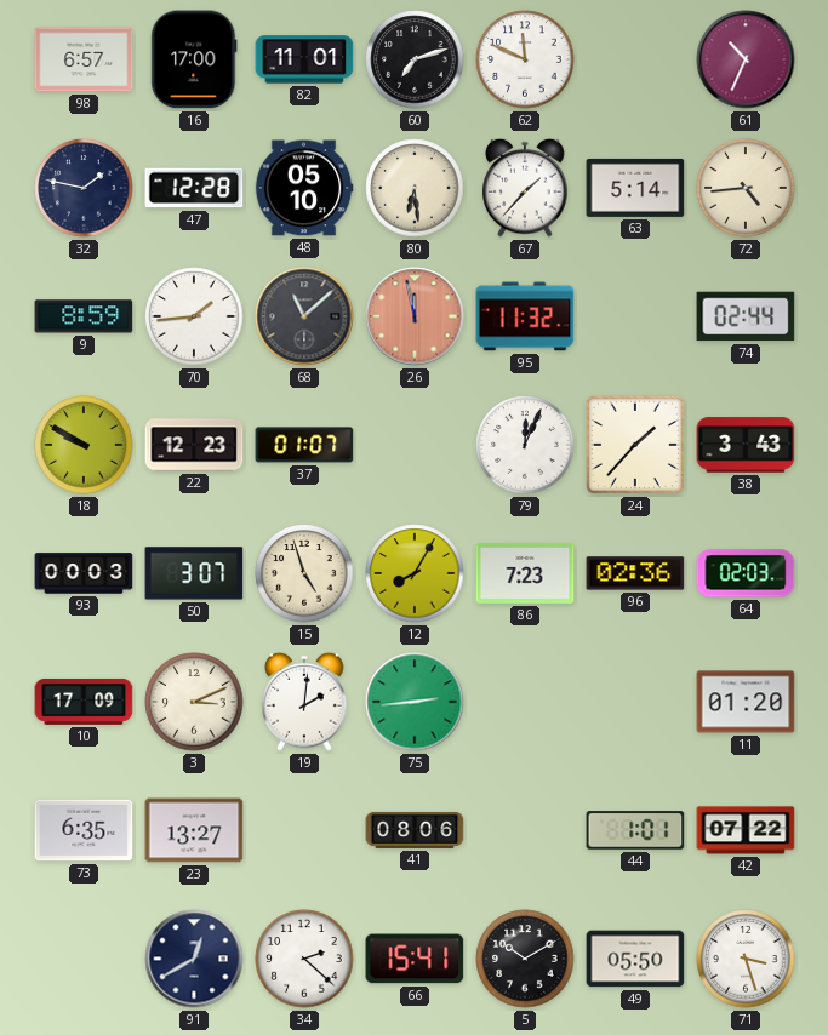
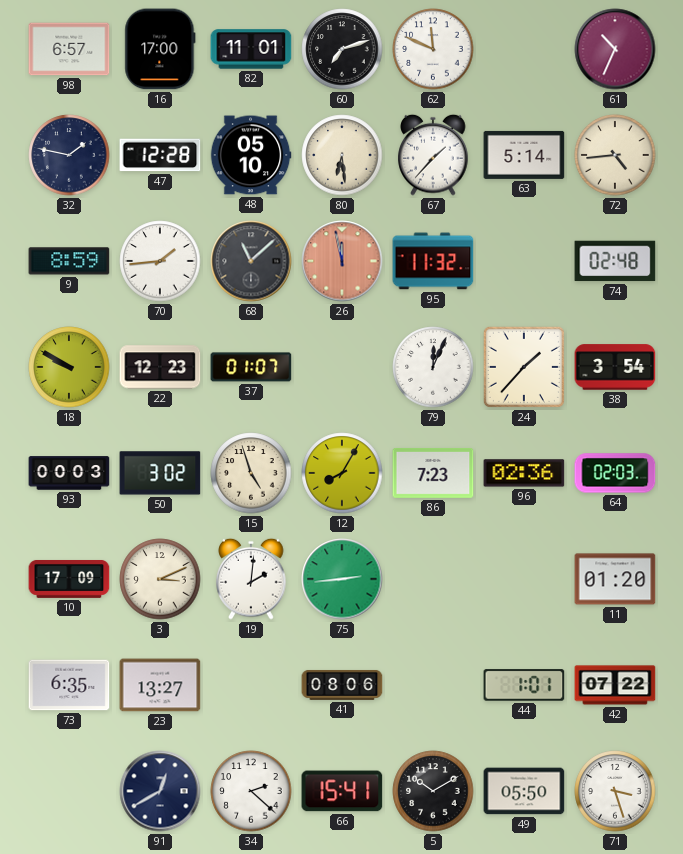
74: 02:44 -> 02:48 (615, 261)
38: 3:43 -> 3:54 (615, 367)
50: 3:07 -> 3:02 (160, 473)
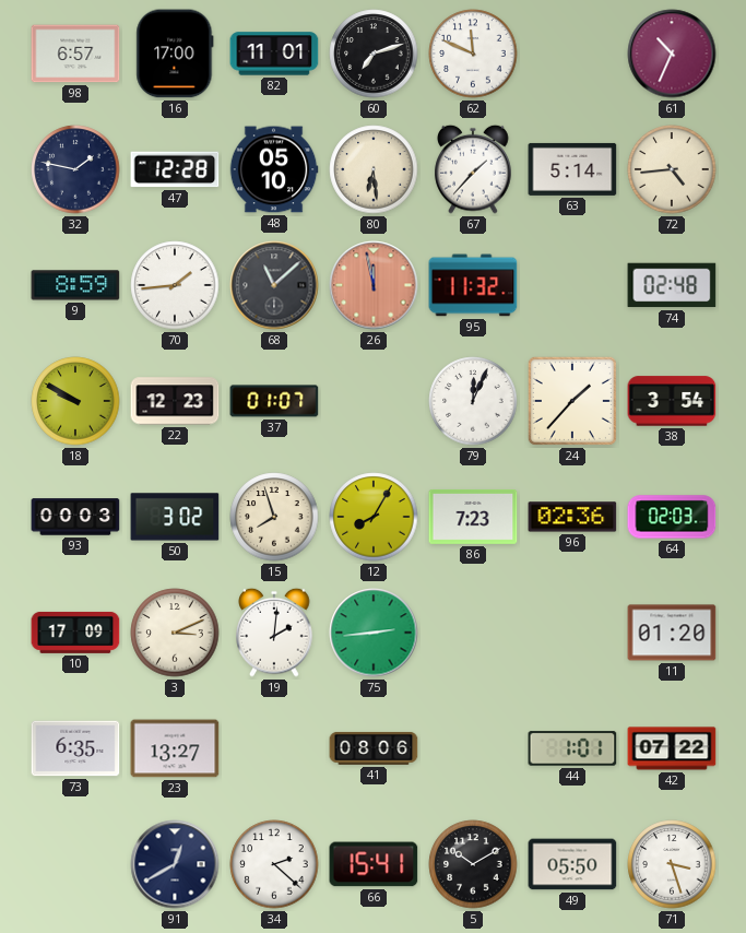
15: 4:57 -> 7:57 (274, 517)
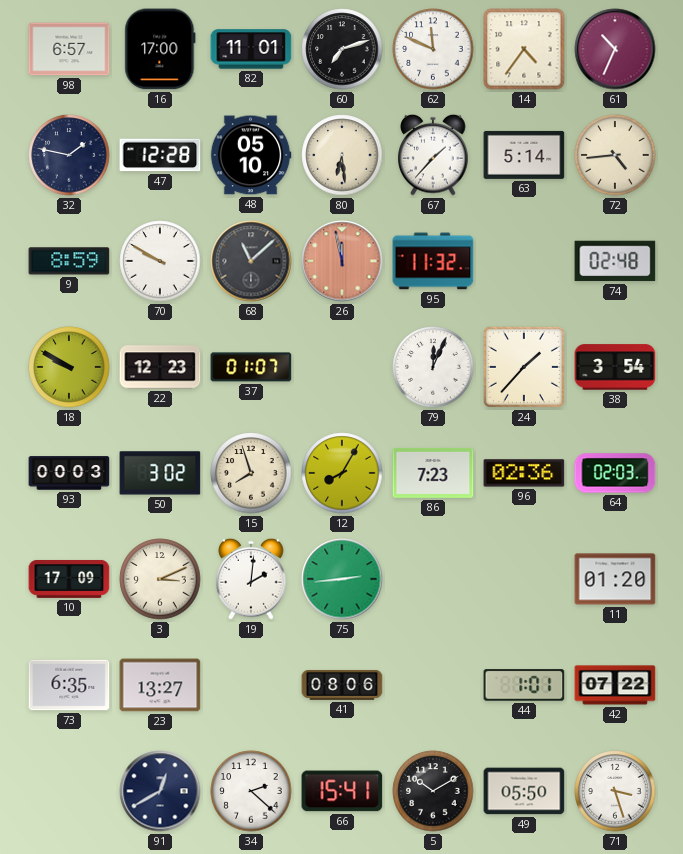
14: none -> 4:36 (524, 49)
70: 1:44 -> 9:50 (160, 261)
